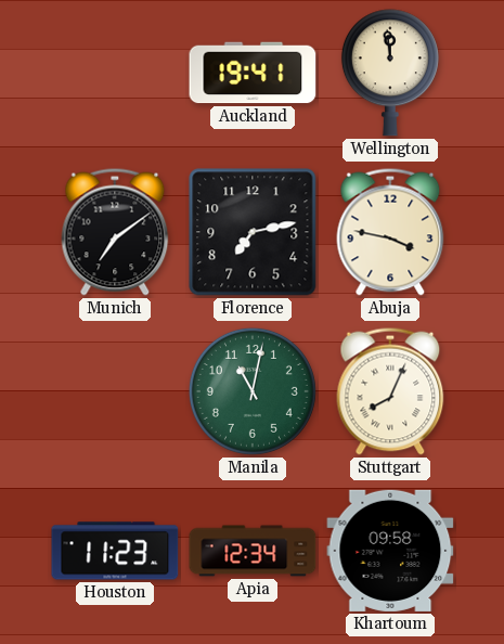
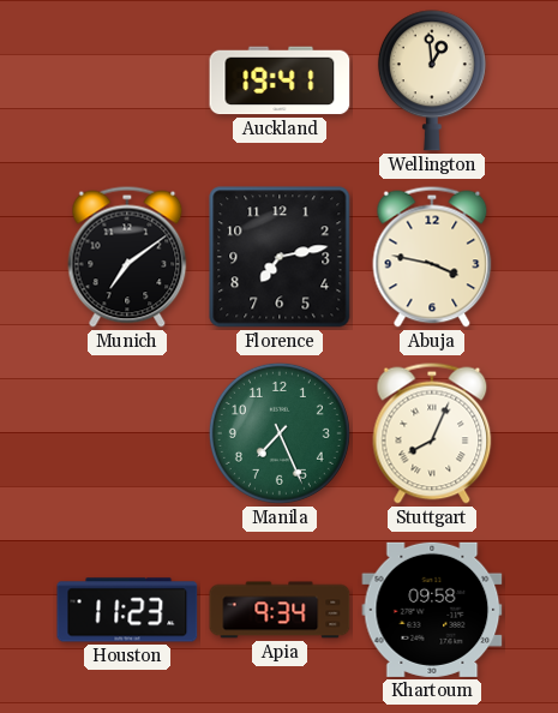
Wellington: 11:59 -> 12:59 (432, 80)
Manila: 11:02 -> 7:26 (280, 433)
Apia: 12:34 -> 9:34 (280, 610)
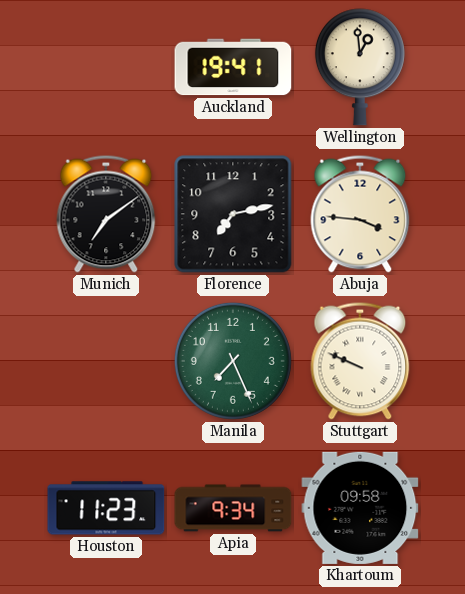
Abuja: 3:47 -> 3:46 (360, 214)
Stuttgart: 8:04 -> 9:49 (360, 361)
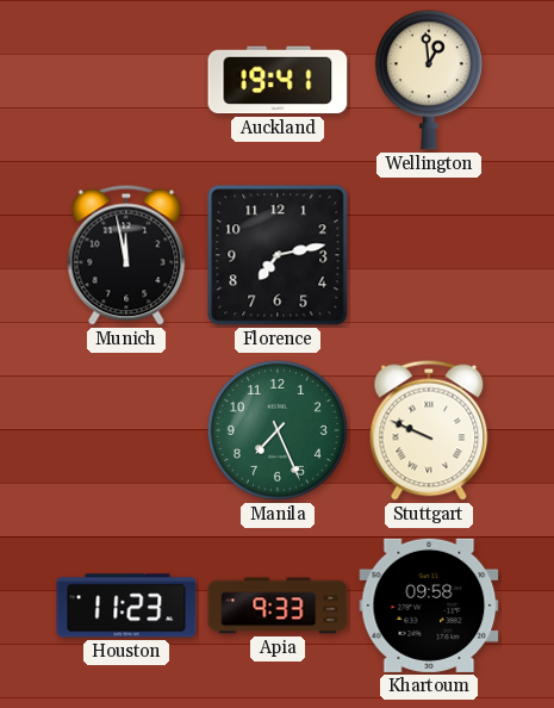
Munich: 7:09 -> 11:58 (126, 255)
Abuja: 3:46 -> none (360, 214)
Apia: 9:34 -> 9:33 (278, 605)
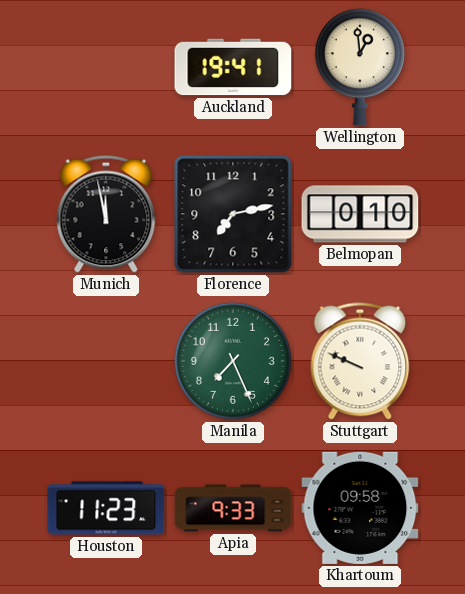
Belmopan: none -> 0:10 (360, 214)
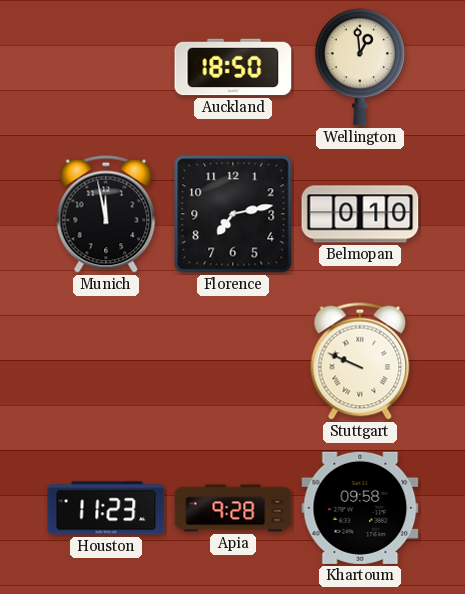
Auckland: 19:41 -> 18:50 (233, 67)
Manila: 7:26 -> none (233, 361)
Apia: 9:33 -> 9:28 (233, 508)
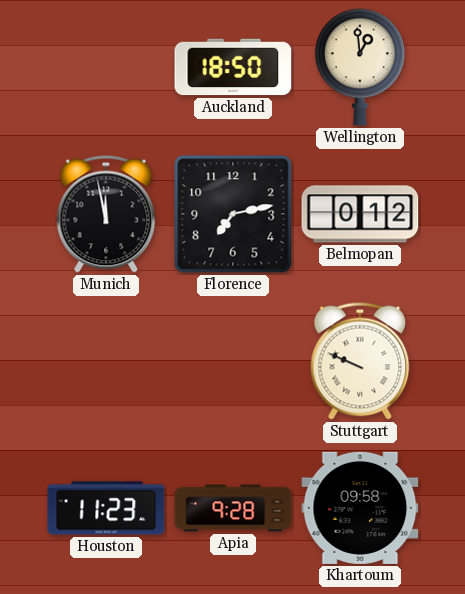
Belmopan: 0:10 -> 0:12 (360, 214)
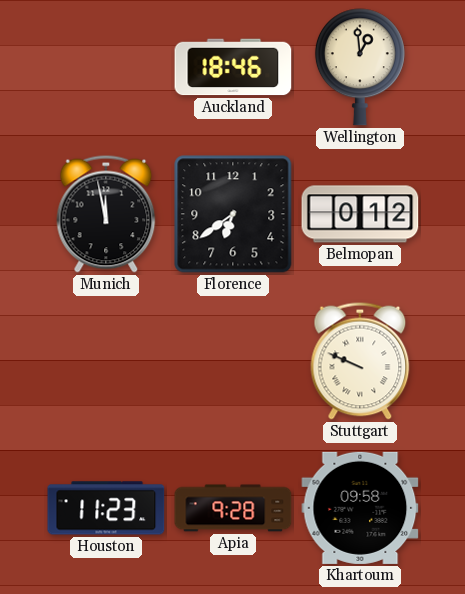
Auckland: 18:50 -> 18:46 (233, 67)
Florence: 7:13 -> 6:39 (233, 214)
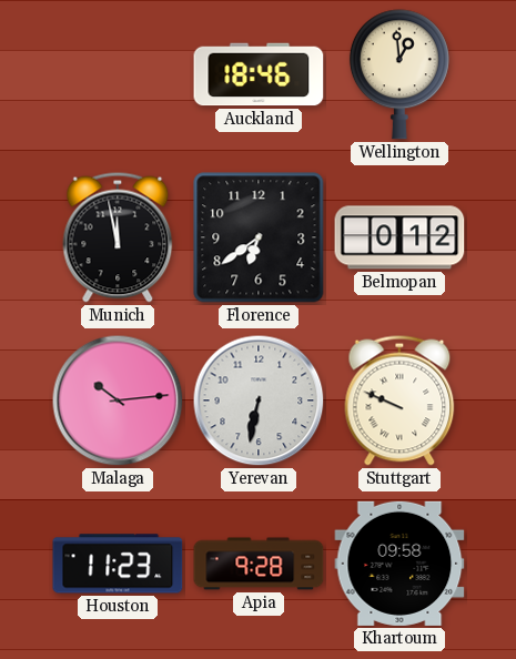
Malaga: none -> 10:14 (118, 401)
Yerevan: none -> 6:32 (259, 401)
